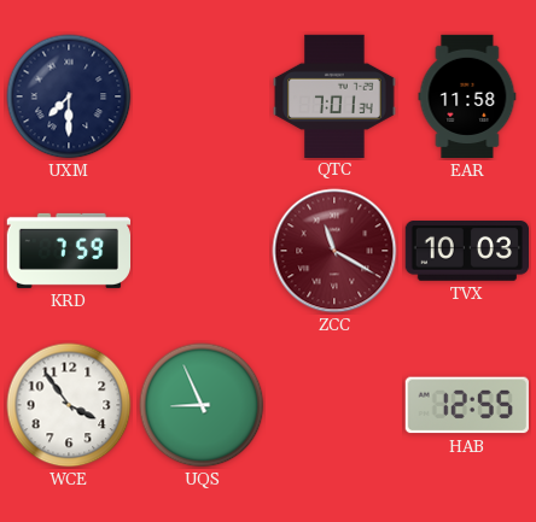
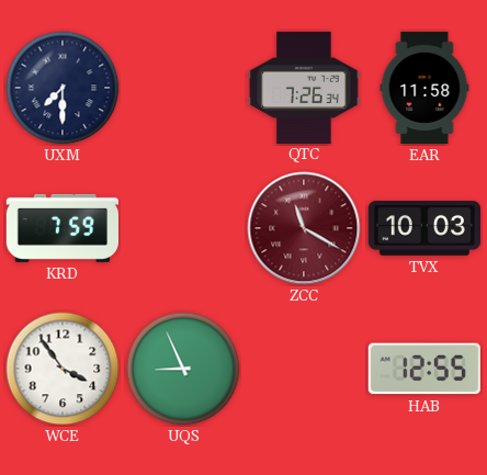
QTC: 7:01 -> 7:26 (304, 87)
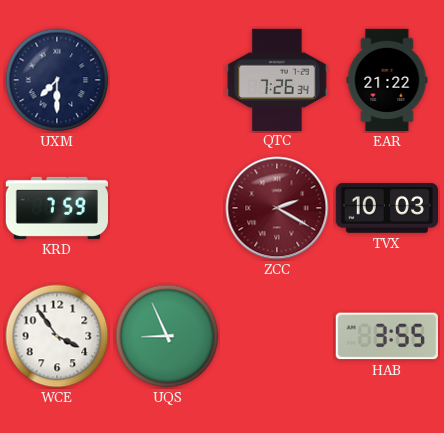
EAR: 11:58 -> 21:22 (387, 80)
ZCC: 11:20 -> 2:20 (277, 208)
HAB: 12:55 -> 3:55 (387, 336)
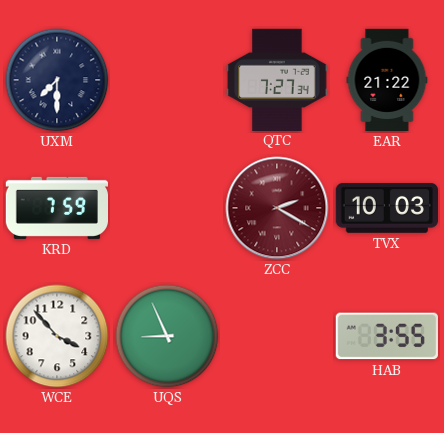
QTC: 7:26 -> 7:27 (277, 79)
WCE: 3:54 -> 3:53 (57, 336)
